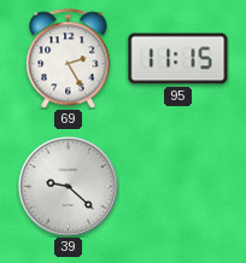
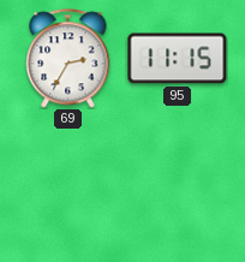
69: 2:25 -> 2:35 (68, 59)
39: 9:22 -> none (68, 186)
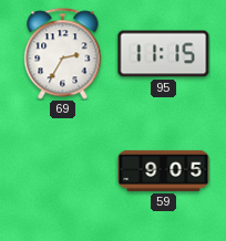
59: none -> 9:05 (164, 170)
